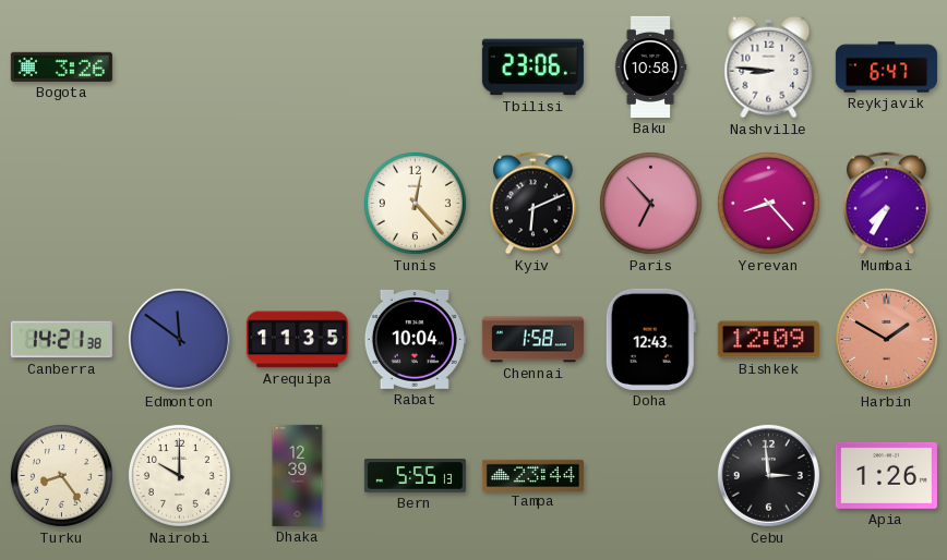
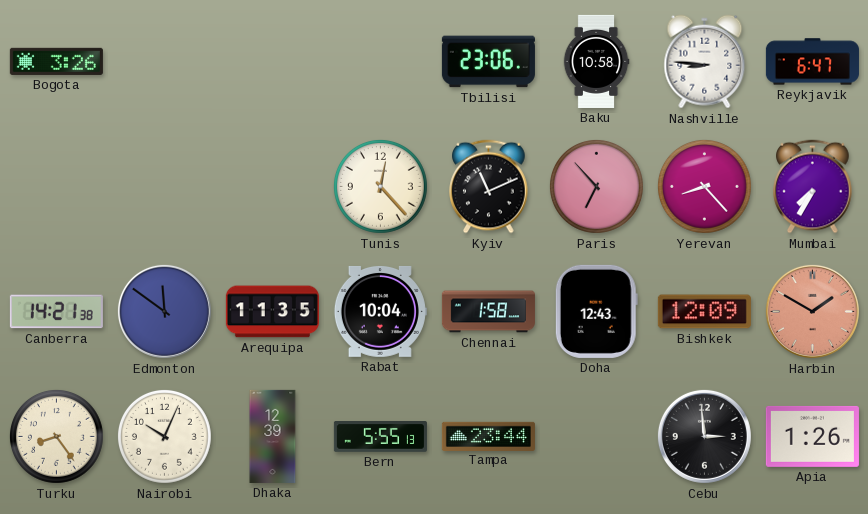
Kyiv: 6:11 -> 11:11 (489, 187)
Nairobi: 10:00 -> 10:04 (164, 436)
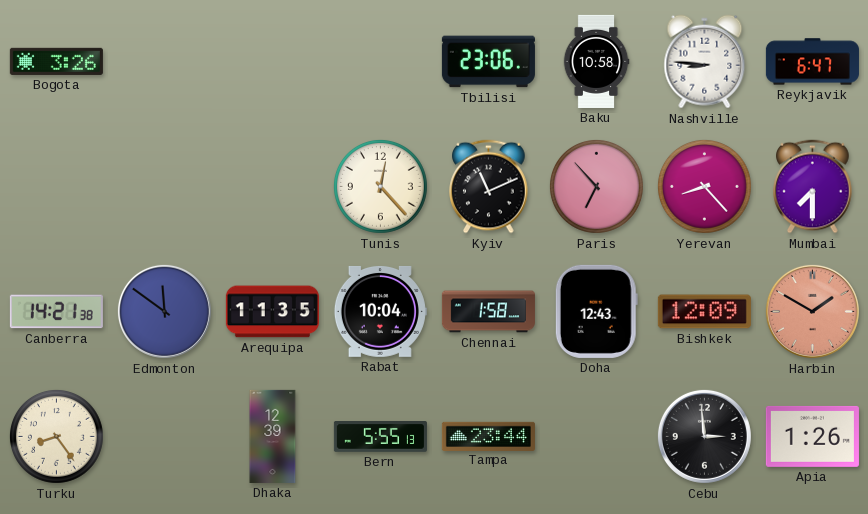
Mumbai: 7:35 -> 7:30 (813, 187)
Nairobi: 10:04 -> none (164, 436)
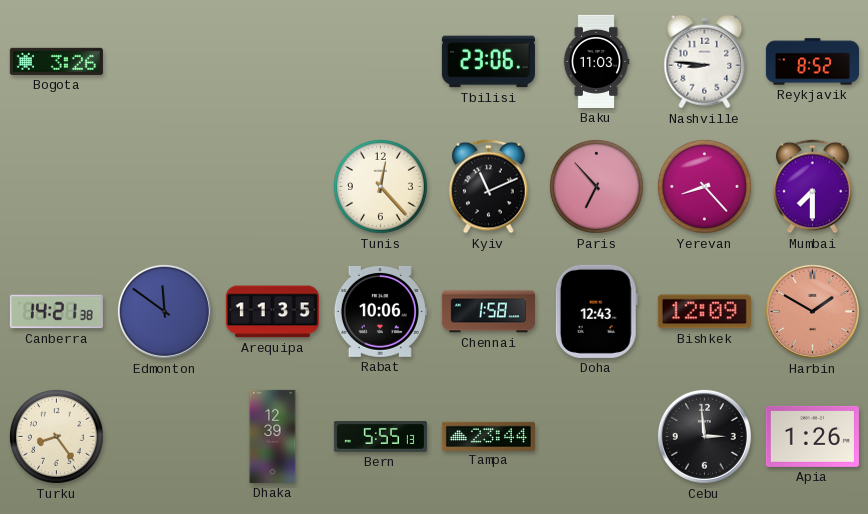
Baku: 10:58 -> 11:03 (596, 61)
Reykjavik: 6:47 -> 8:52 (812, 62)
Rabat: 10:04 -> 10:06 (380, 311)
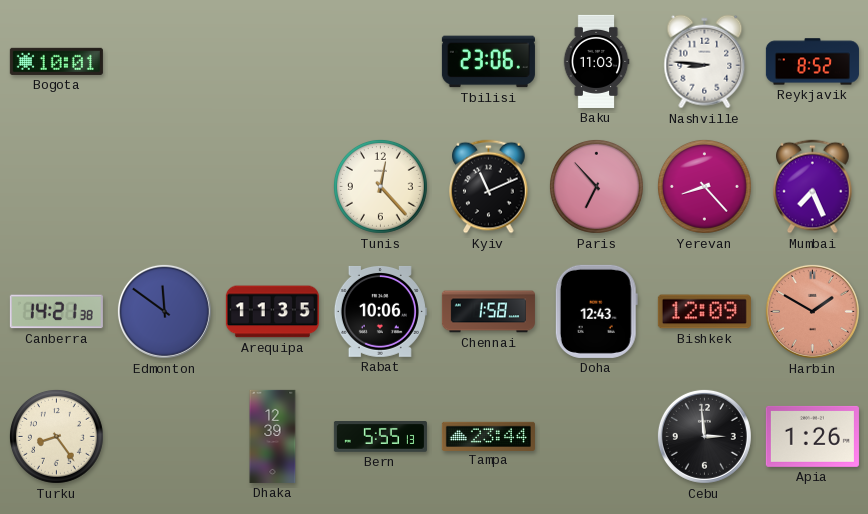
Bogota: 3:26 -> 10:01 (56, 61)
Mumbai: 7:30 -> 7:26 (813, 187)
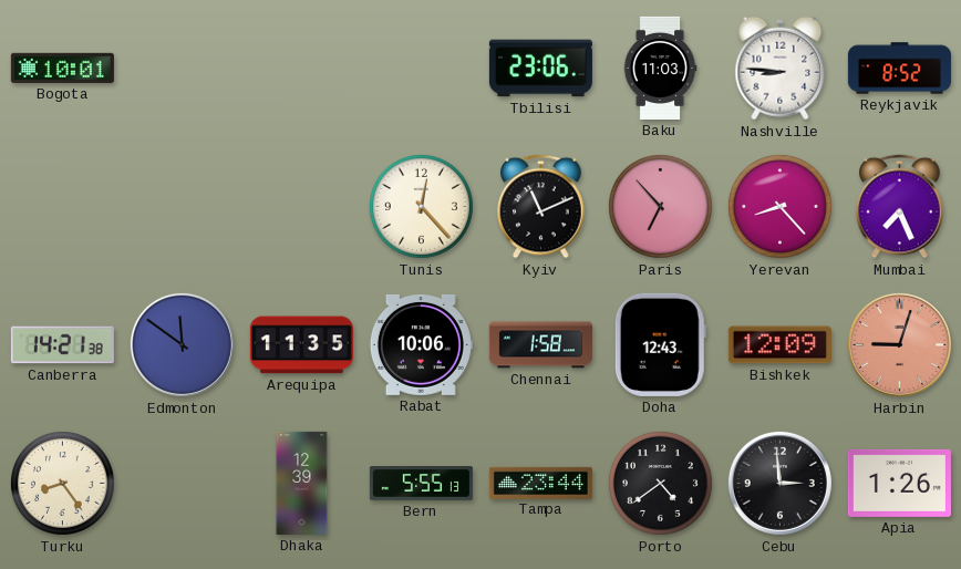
Harbin: 1:50 -> 9:03 (899, 344)
Porto: none -> 4:39 (660, 483)
